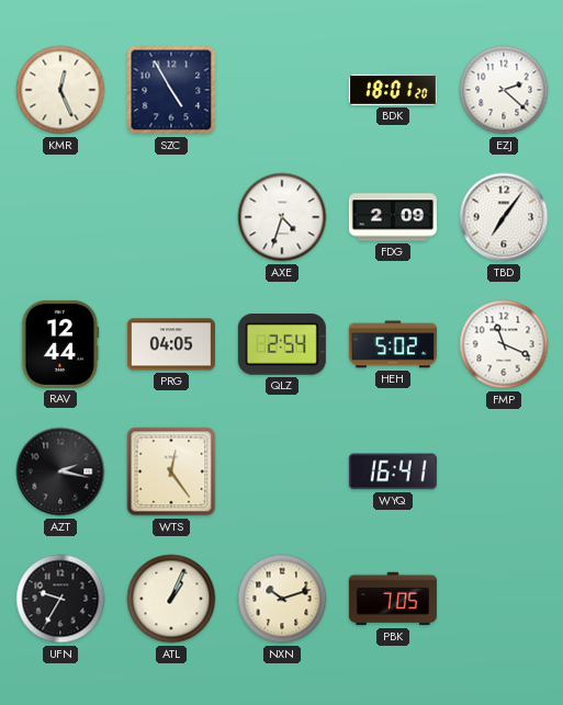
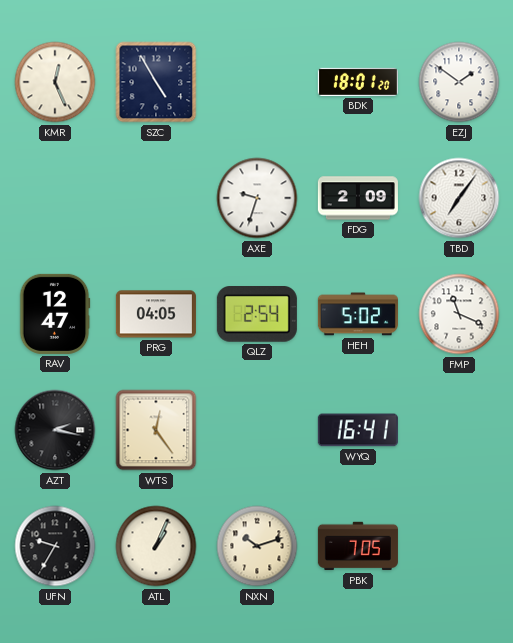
EZJ: 2:22 -> 1:51 (459, 82)
AXE: 4:33 -> 9:33 (257, 198)
RAV: 12:44 -> 12:47 (55, 314)
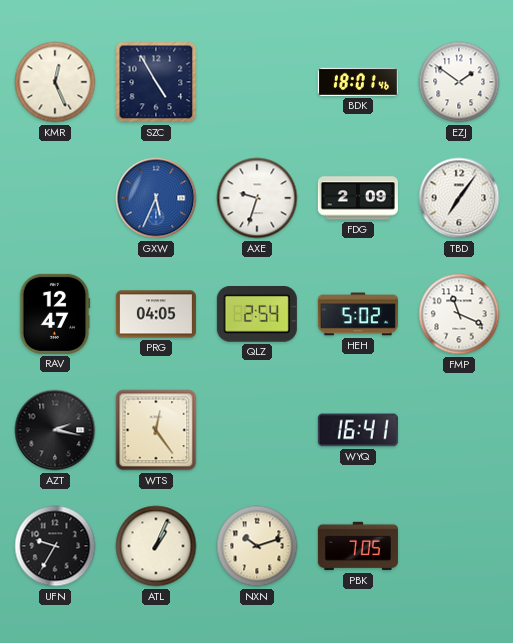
BDK: 18:01:20 -> 18:01:46 (358, 82)
GXW: none -> 5:34 (156, 198)
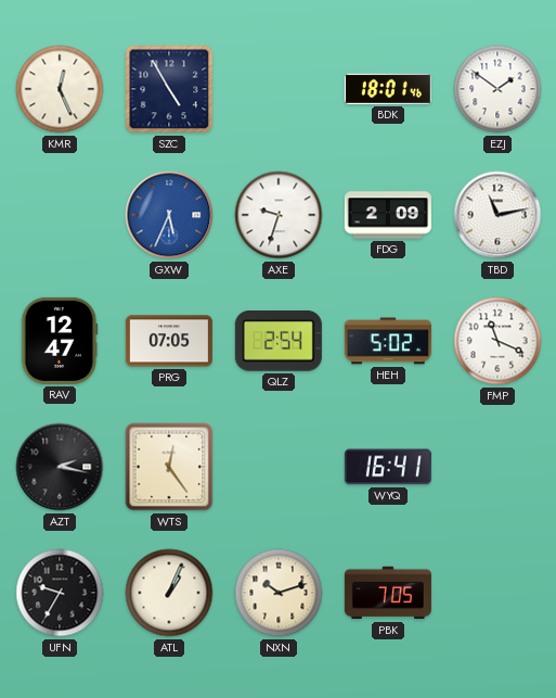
TBD: 7:06 -> 11:13 (497, 215)
PRG: 04:05 -> 07:05 (169, 341)
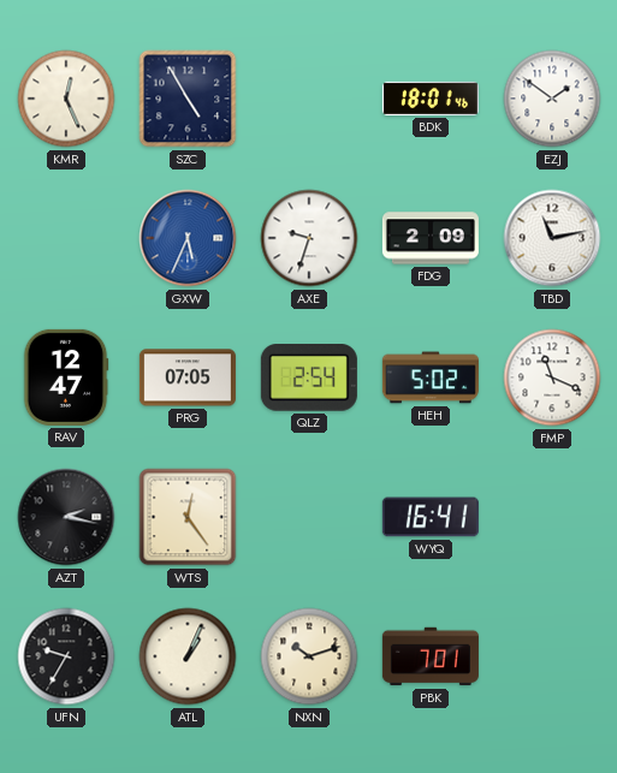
PBK: 7:05 -> 7:01 (431, 656)
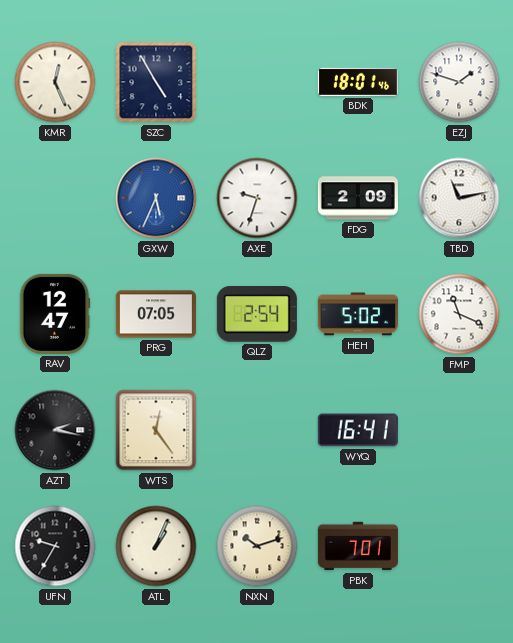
EZJ: 1:51 -> 1:48 (459, 82)
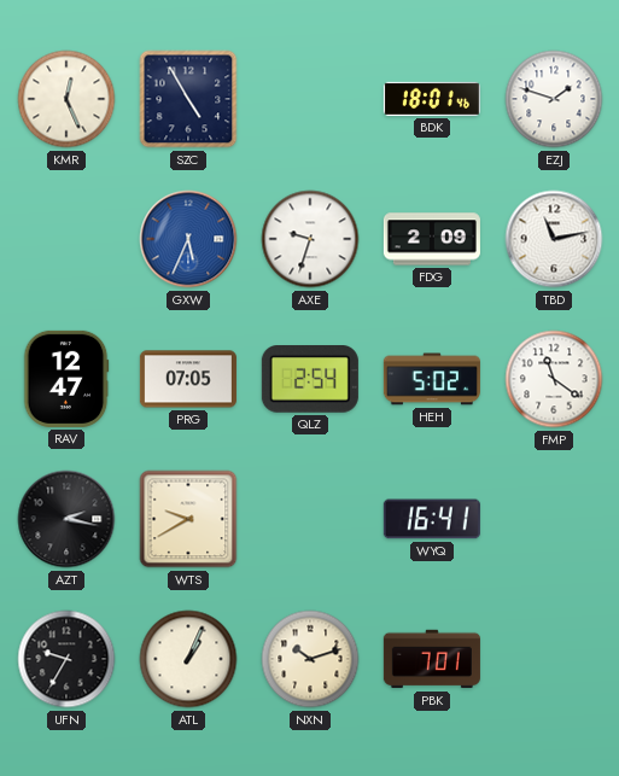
FMP: 11:19 -> 11:21 (554, 379)
WTS: 12:24 -> 9:40 (188, 519)
